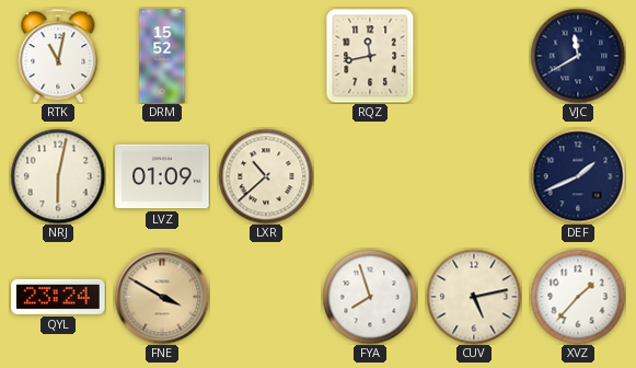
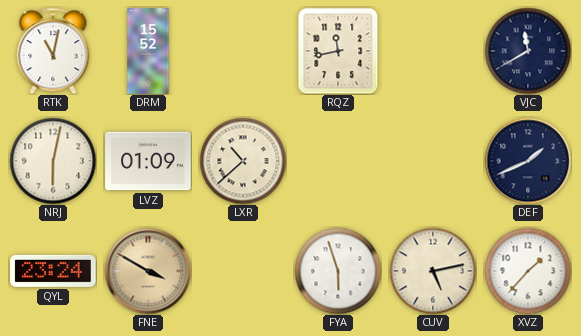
FYA: 7:57 -> 5:57 (338, 271)
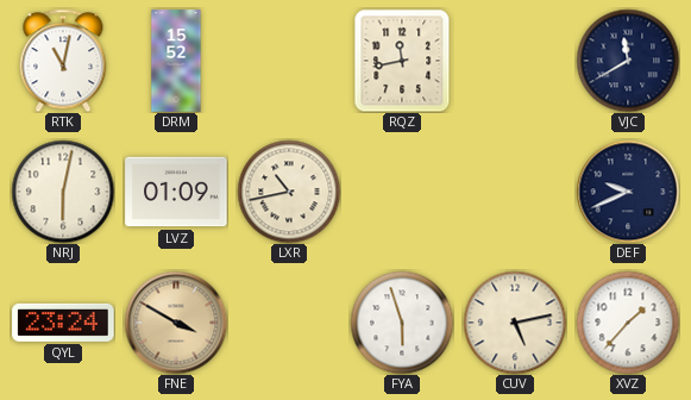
LXR: 10:38 -> 10:43 (289, 192)
DEF: 1:41 -> 9:41 (628, 192)
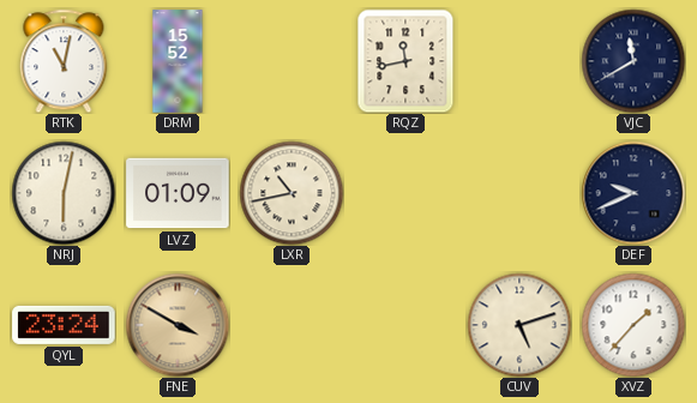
FYA: 5:57 -> none (402, 323)
CUV: 5:13 -> 5:12 (519, 325)
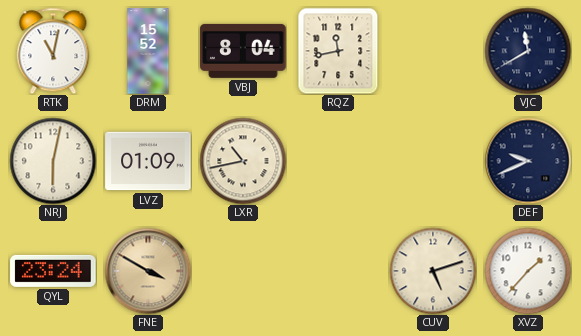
VBJ: none -> 8:04 (243, 51)
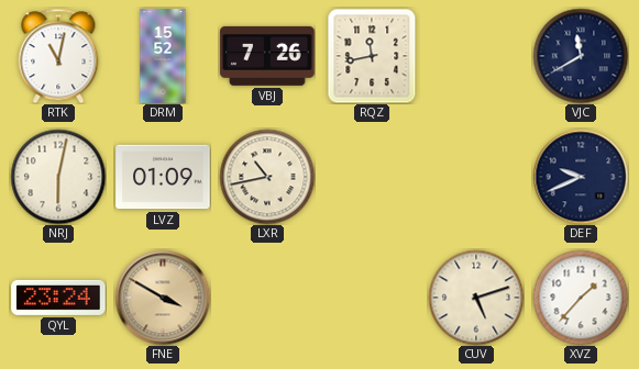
VBJ: 8:04 -> 7:26 (267, 56)
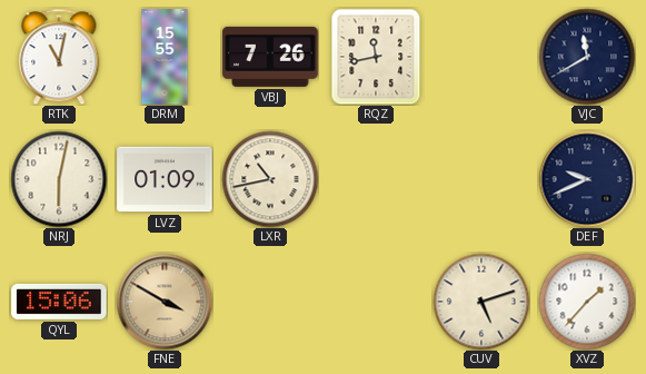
DRM: 15:52 -> 15:55 (165, 57)
QYL: 23:24 -> 15:06 (59, 302)
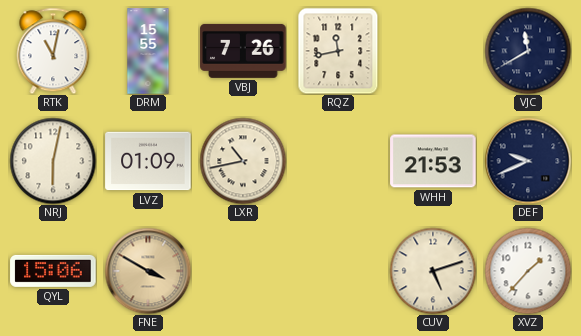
WHH: none -> 21:53 (433, 161)
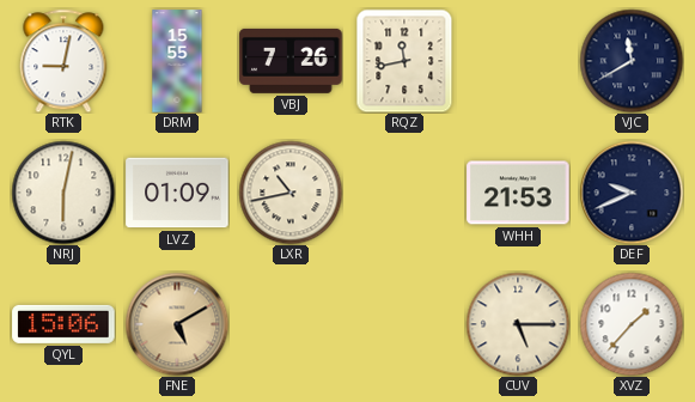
RTK: 11:02 -> 9:02 (63, 61)
FNE: 3:50 -> 5:10 (177, 324)
CUV: 5:12 -> 5:15 (518, 324)
